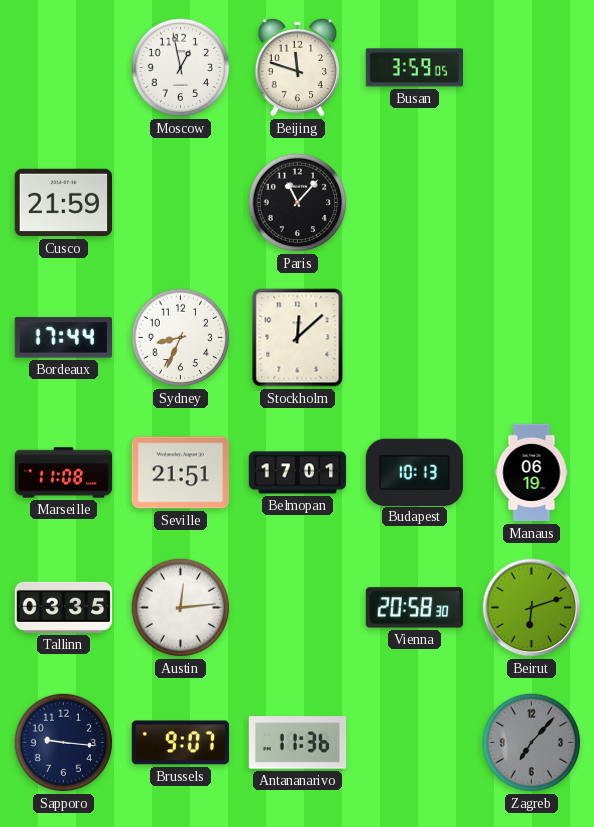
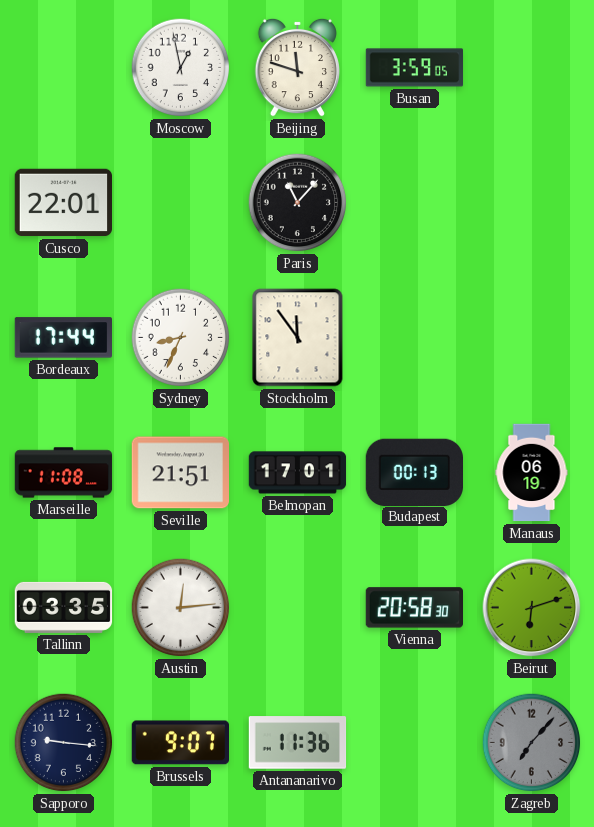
Cusco: 21:59 -> 22:01 (64, 203)
Stockholm: 12:08 -> 11:54 (298, 338)
Budapest: 10:13 -> 00:13 (414, 472)
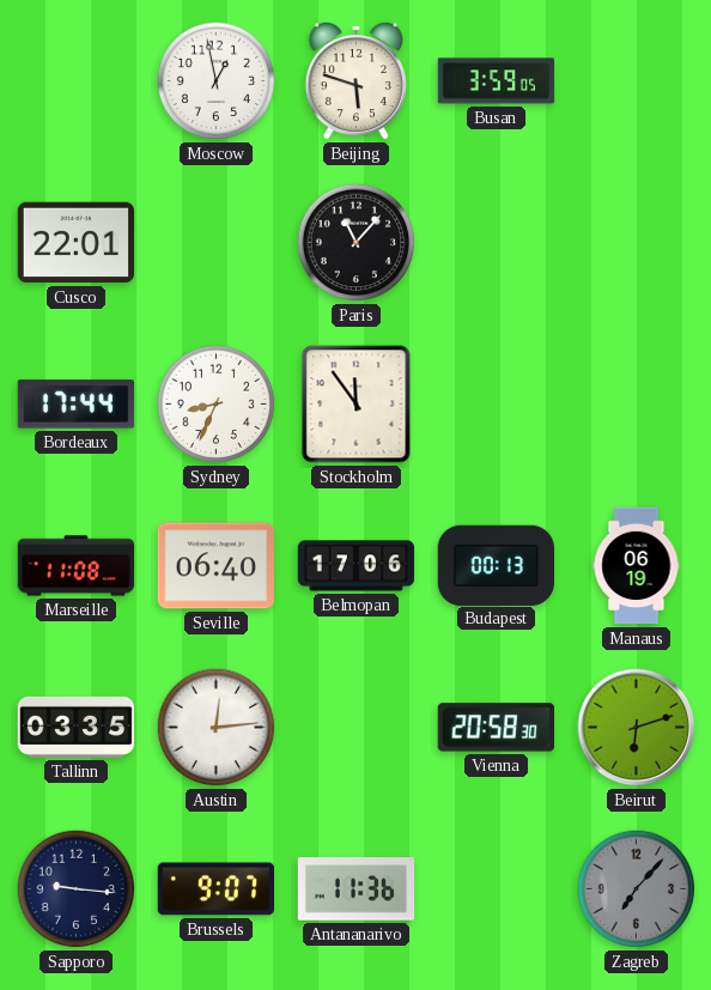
Beijing: 11:48 -> 5:48 (355, 80)
Seville: 21:51 -> 06:40 (215, 566)
Belmopan: 17:01 -> 17:06 (357, 566)
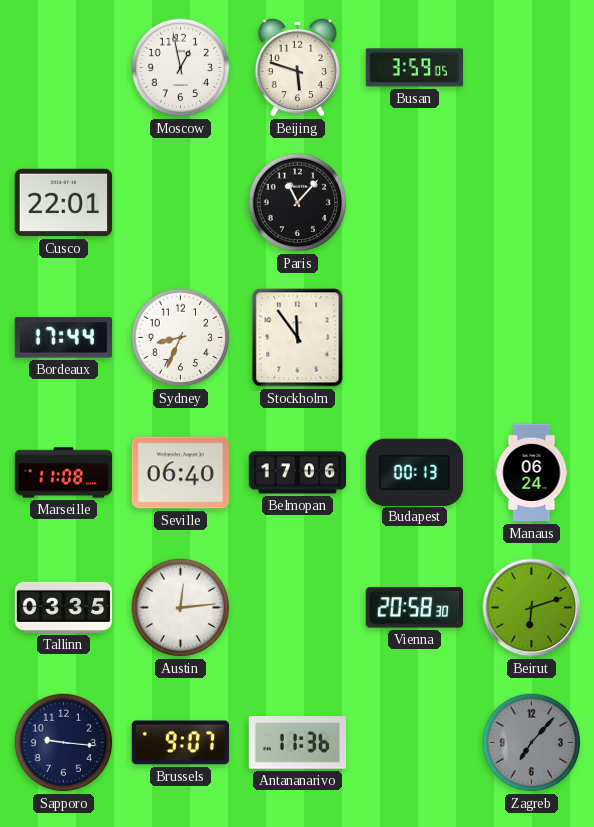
Manaus: 06:19 -> 06:24 (532, 473)
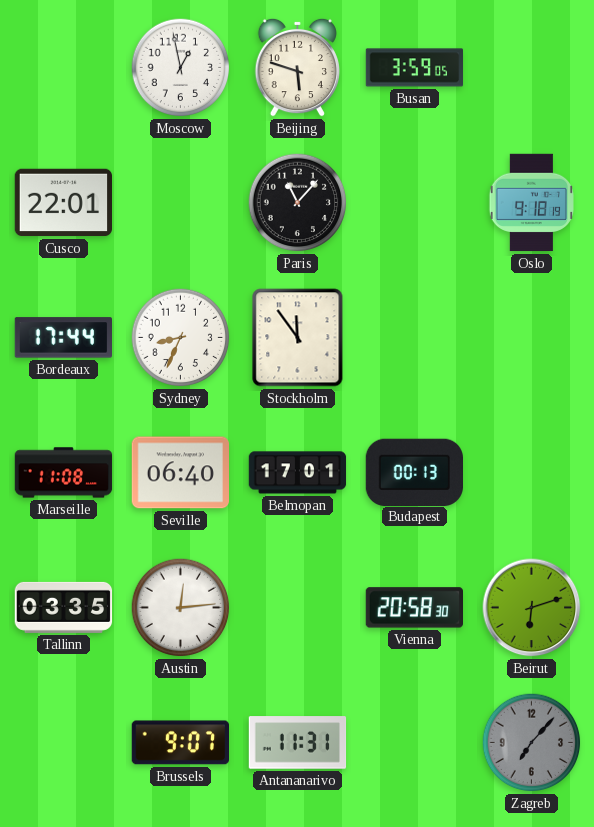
Oslo: none -> 9:18 (531, 203)
Belmopan: 17:06 -> 17:01 (298, 473)
Manaus: 06:24 -> none (532, 473)
Sapporo: 9:16 -> none (64, 743)
Antananarivo: 11:36 -> 11:31 (298, 743)
